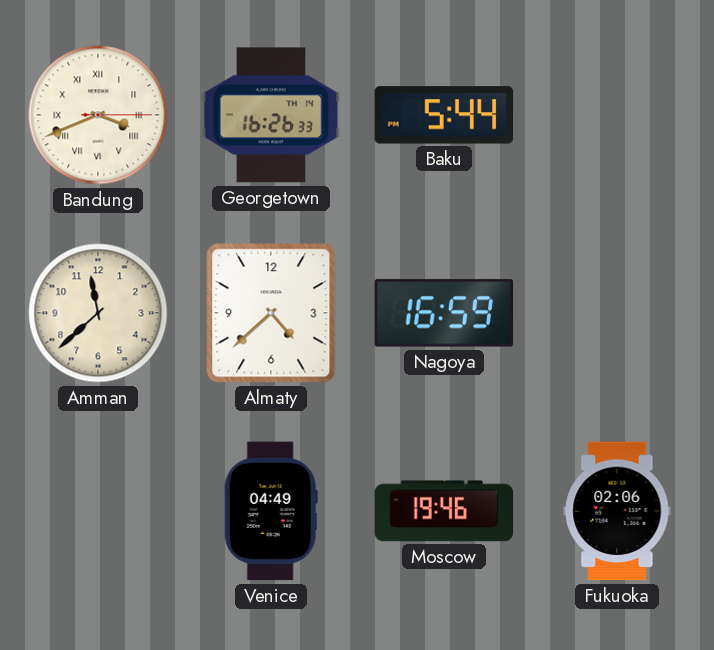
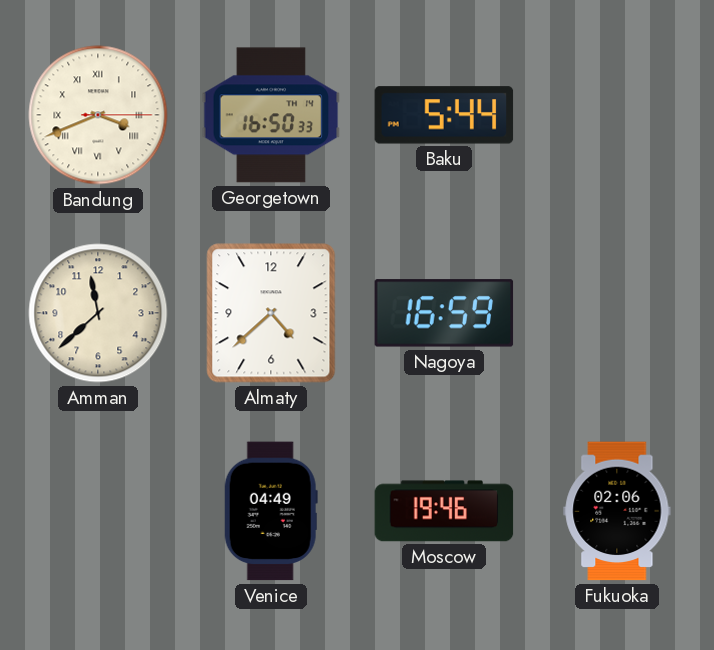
Georgetown: 16:26 -> 16:50 (271, 115)
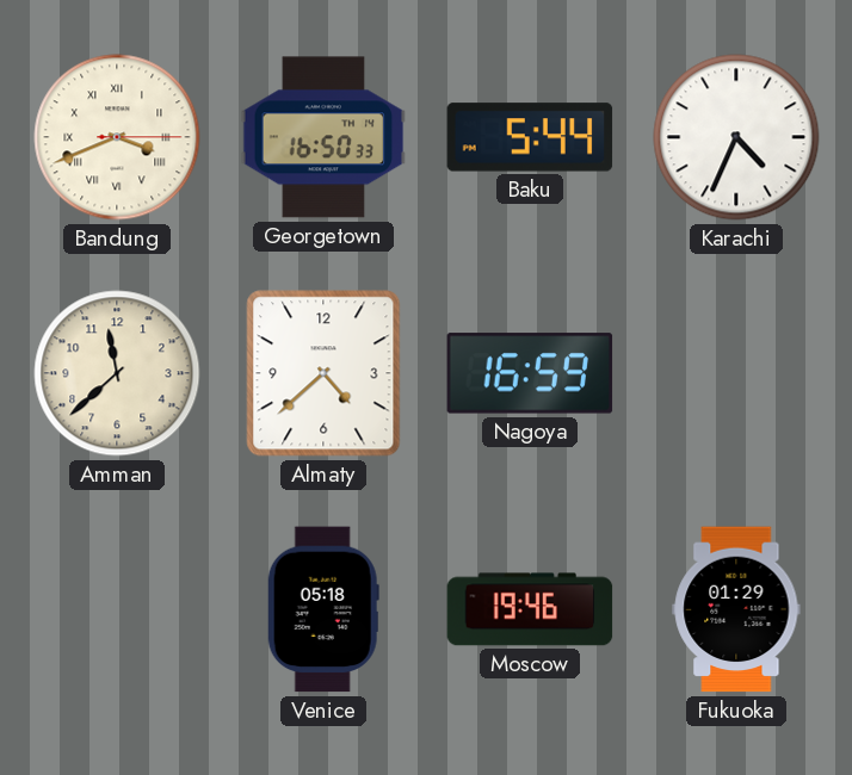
Karachi: none -> 4:34 (736, 137)
Venice: 04:49 -> 05:18 (323, 609)
Fukuoka: 02:06 -> 01:29 (736, 609)
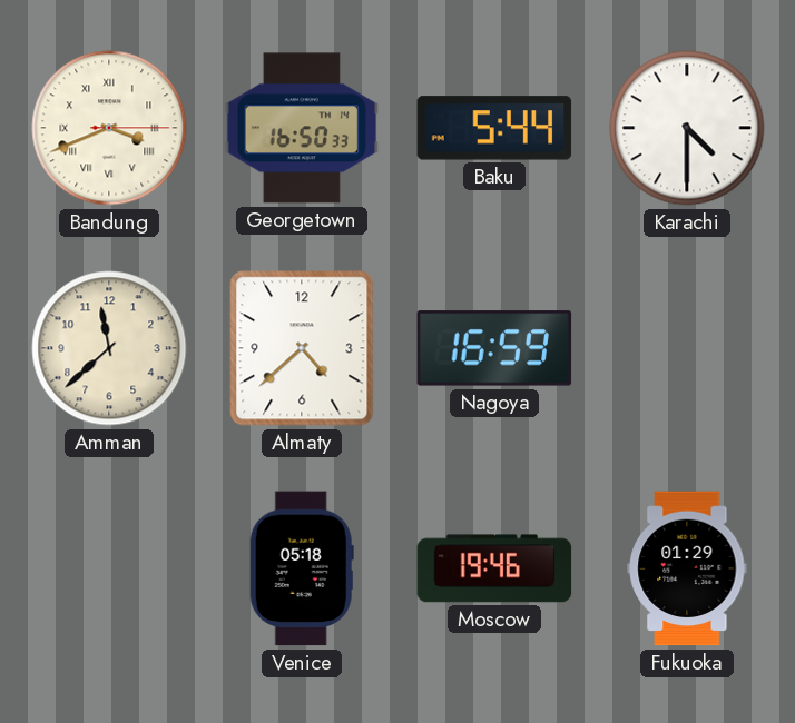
Karachi: 4:34 -> 4:30 (687, 128)
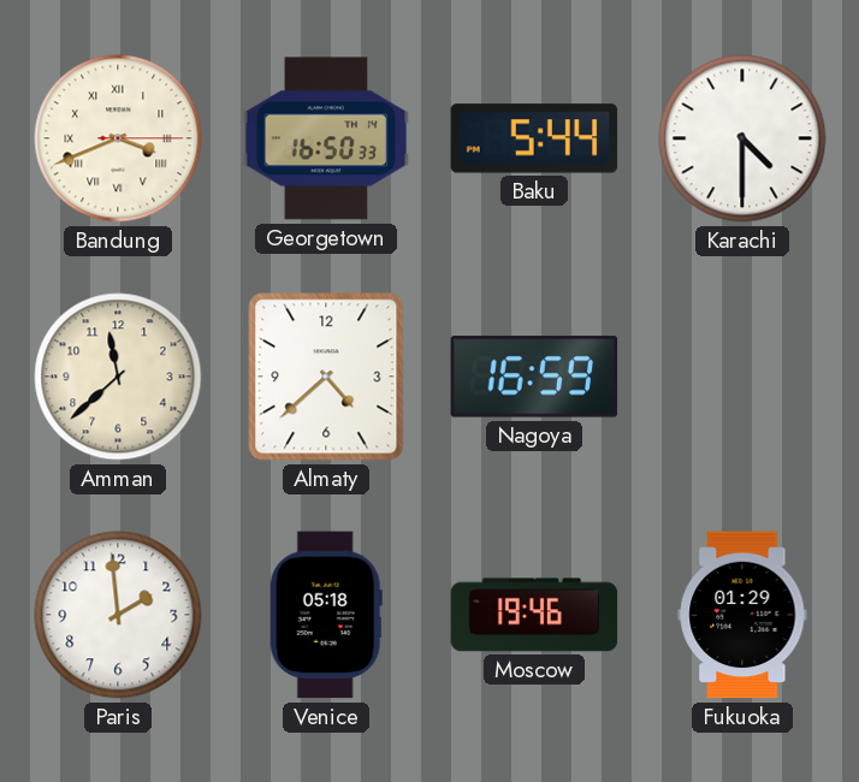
Paris: none -> 1:59 (118, 615)
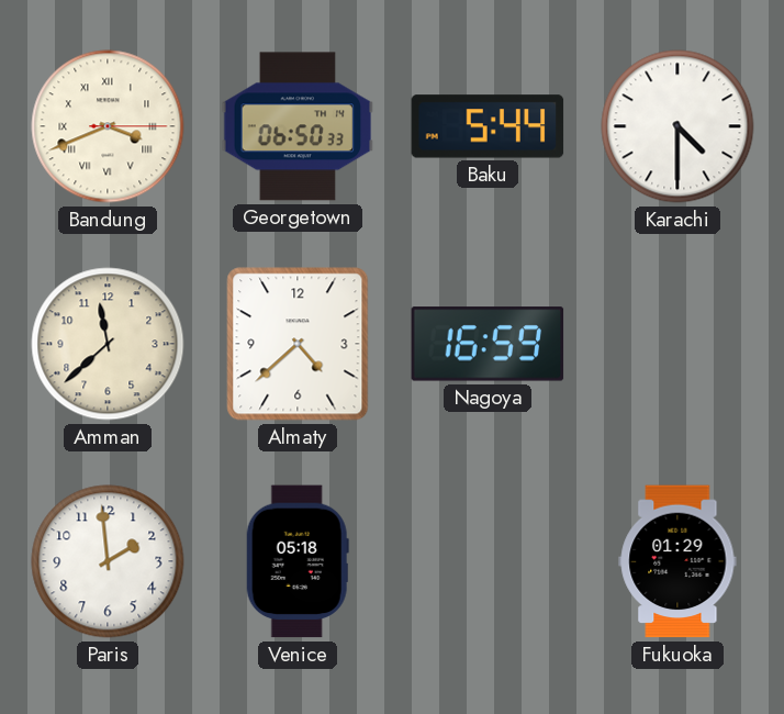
Georgetown: 16:50 -> 06:50 (298, 126)
Moscow: 19:46 -> none (534, 615)
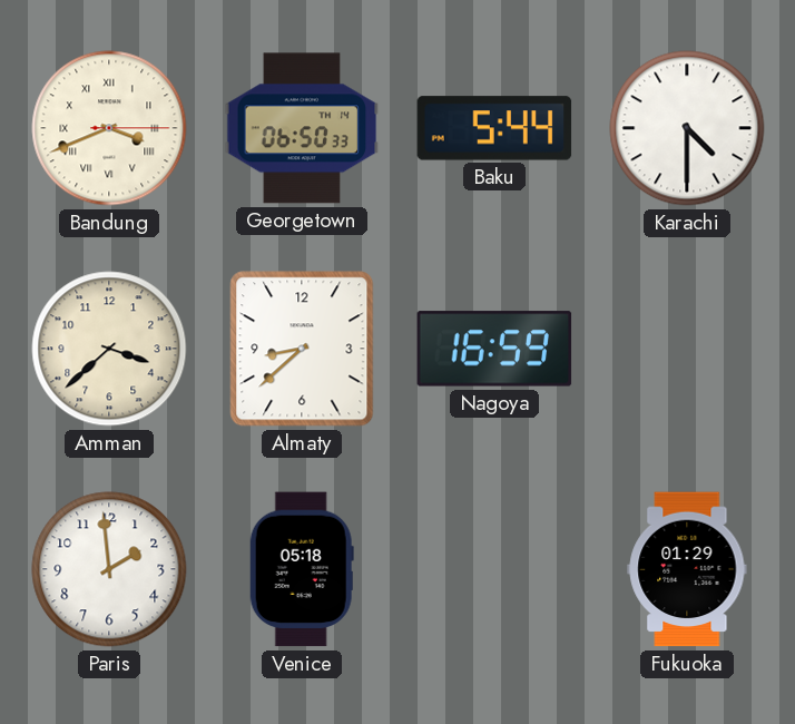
Amman: 11:38 -> 3:38 (109, 349)
Almaty: 4:38 -> 8:38 (302, 349)
